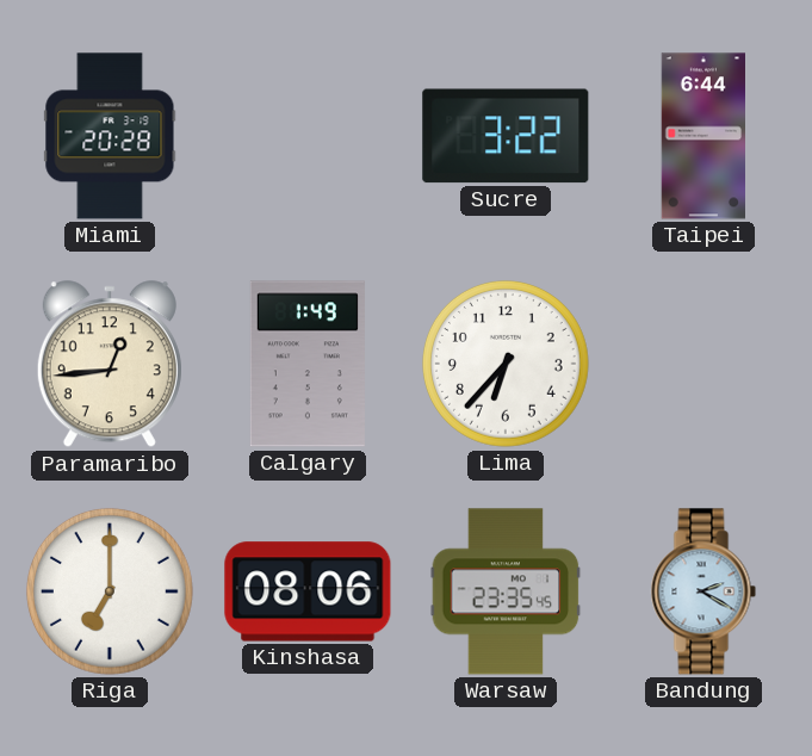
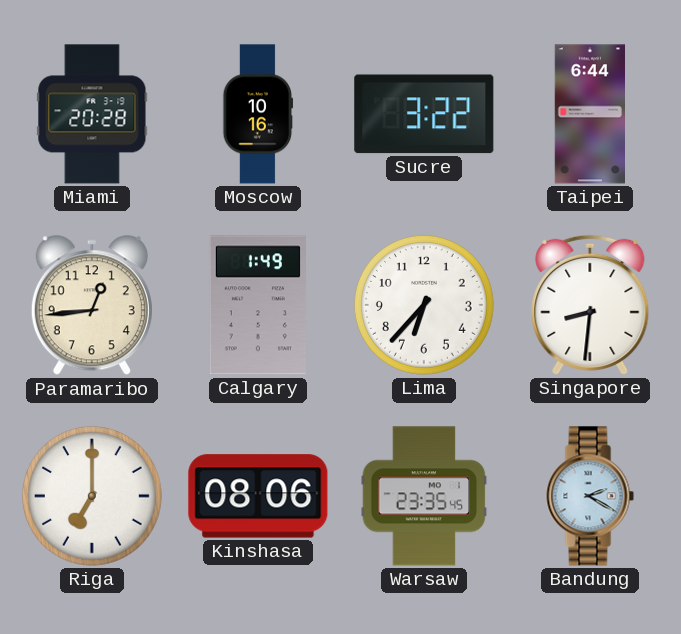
Moscow: none -> 10:16 (258, 114)
Singapore: none -> 8:31 (590, 305)
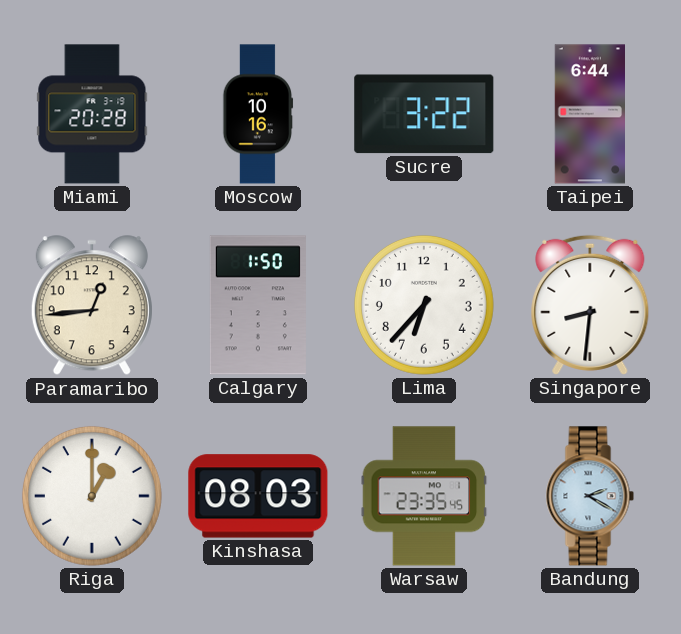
Calgary: 1:49 -> 1:50 (258, 305)
Riga: 7:00 -> 1:00 (92, 496)
Kinshasa: 08:06 -> 08:03 (258, 496)
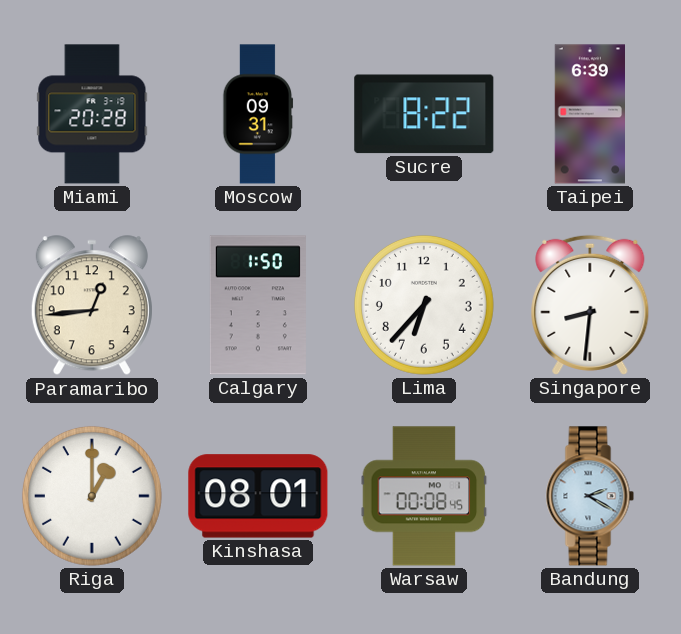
Moscow: 10:16 -> 09:31 (258, 114)
Sucre: 3:22 -> 8:22 (424, 114)
Taipei: 6:44 -> 6:39 (589, 114)
Kinshasa: 08:03 -> 08:01 (258, 496)
Warsaw: 23:35 -> 00:08 (424, 496)
